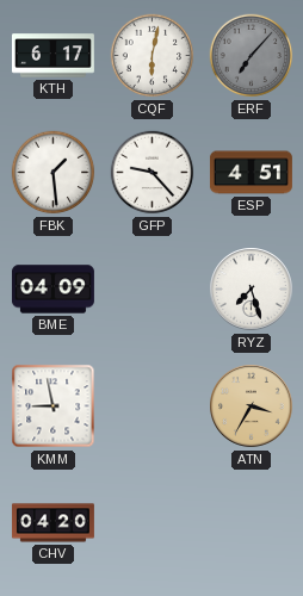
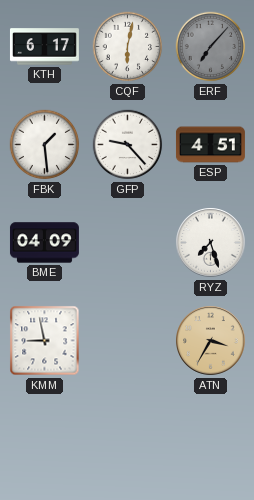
CHV: 04:20 -> none (52, 523)
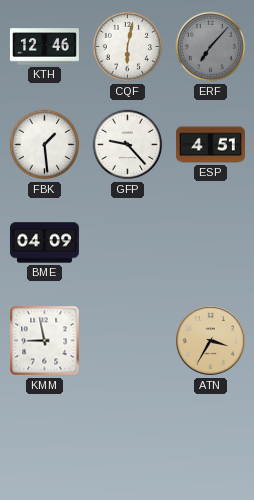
KTH: 6:17 -> 12:46 (44, 47)
RYZ: 7:27 -> none (211, 243)
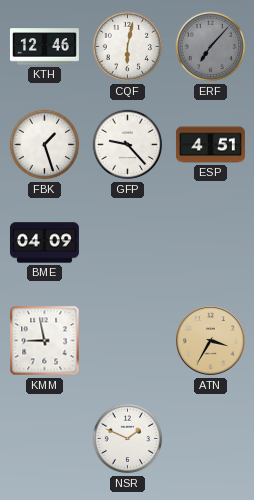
FBK: 1:29 -> 1:27 (45, 145)
NSR: none -> 1:49 (128, 439)
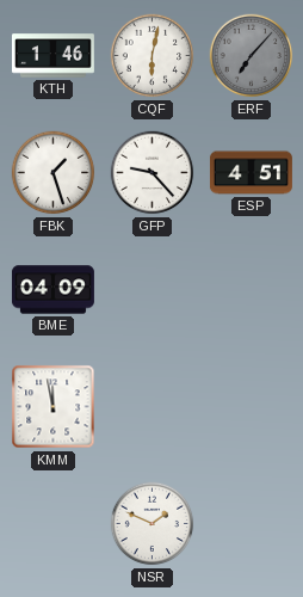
KTH: 12:46 -> 1:46 (52, 56)
KMM: 8:58 -> 11:58 (54, 407)
ATN: 3:35 -> none (211, 341)
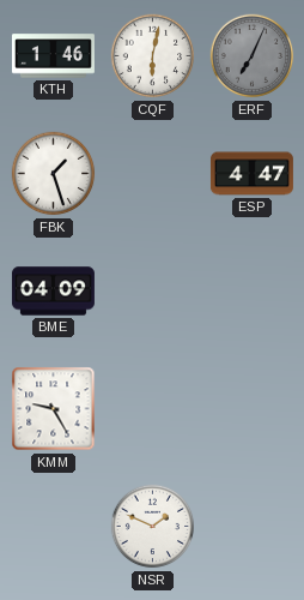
ERF: 7:07 -> 7:04 (253, 56)
GFP: 9:23 -> none (153, 173)
ESP: 4:51 -> 4:47 (251, 174)
KMM: 11:58 -> 9:25 (54, 409)
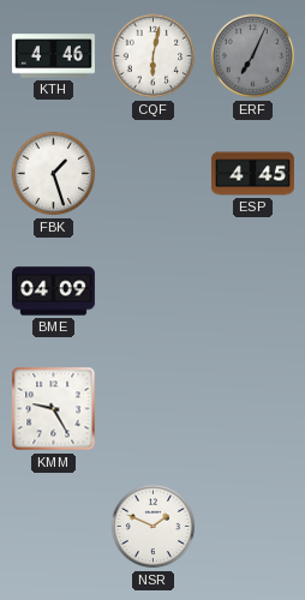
KTH: 1:46 -> 4:46 (53, 56)
ESP: 4:47 -> 4:45 (252, 174)
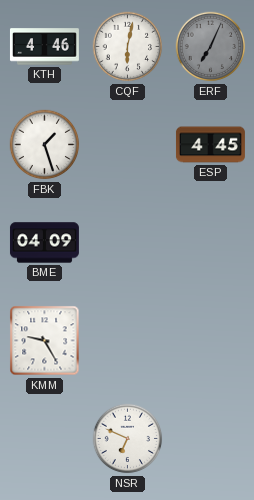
NSR: 1:49 -> 6:49 (128, 439)
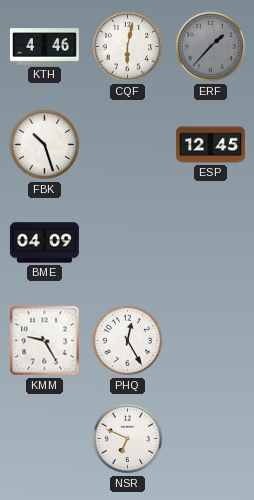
ERF: 7:04 -> 1:37 (211, 47)
FBK: 1:27 -> 10:27 (45, 145)
ESP: 4:45 -> 12:45 (210, 145)
PHQ: none -> 12:25 (128, 341)
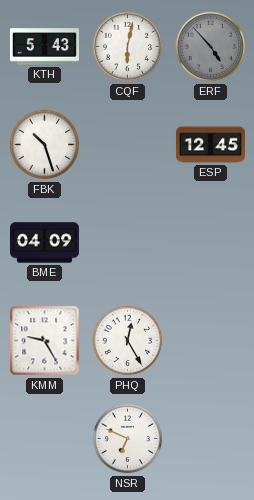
KTH: 4:46 -> 5:43 (44, 47)
ERF: 1:37 -> 4:53 (211, 47)
